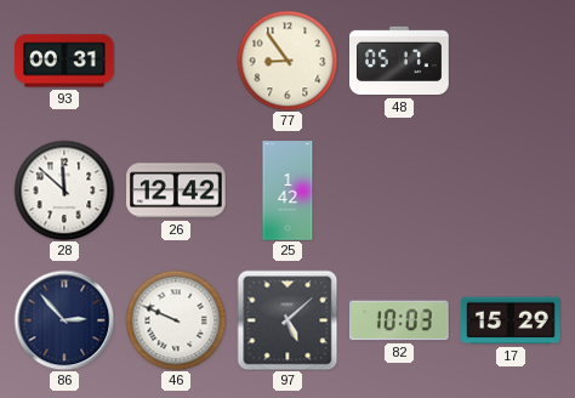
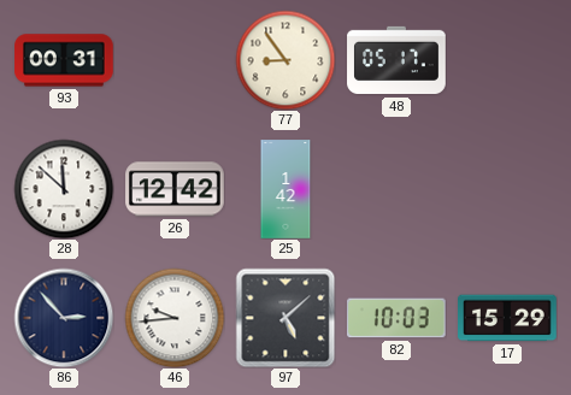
46: 9:49 -> 9:44 (175, 318)
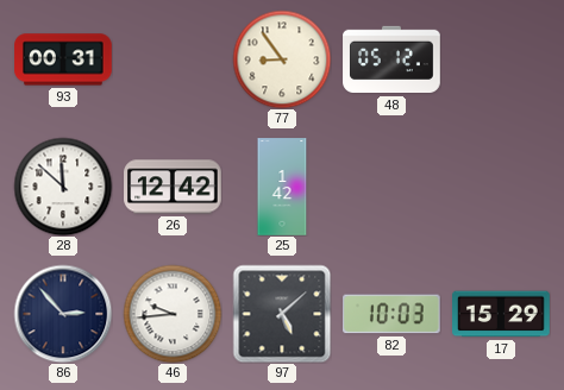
48: 05:17 -> 05:12 (391, 59)
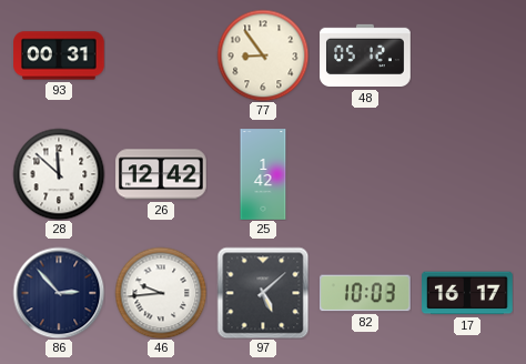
17: 15:29 -> 16:17 (467, 293)
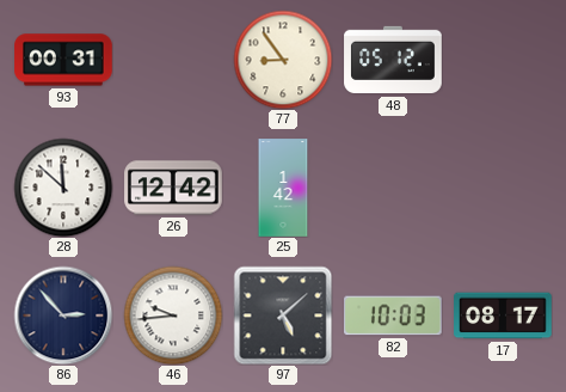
17: 16:17 -> 08:17 (503, 316)
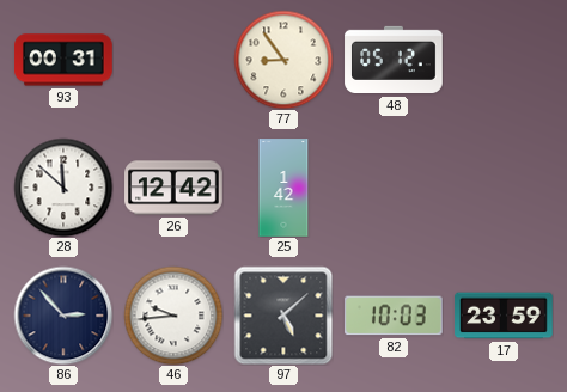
17: 08:17 -> 23:59 (504, 316)
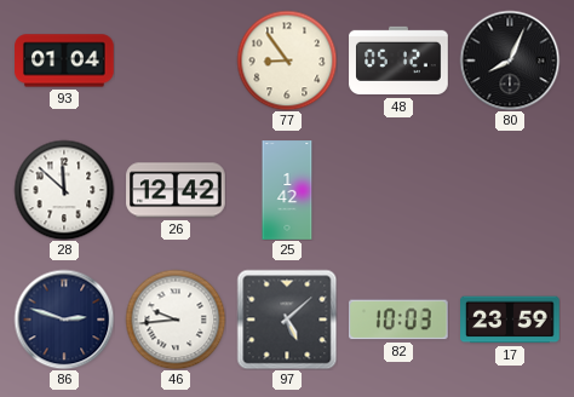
93: 00:31 -> 01:04 (64, 61)
80: none -> 8:04 (510, 61)
86: 2:53 -> 2:48 (64, 320)
